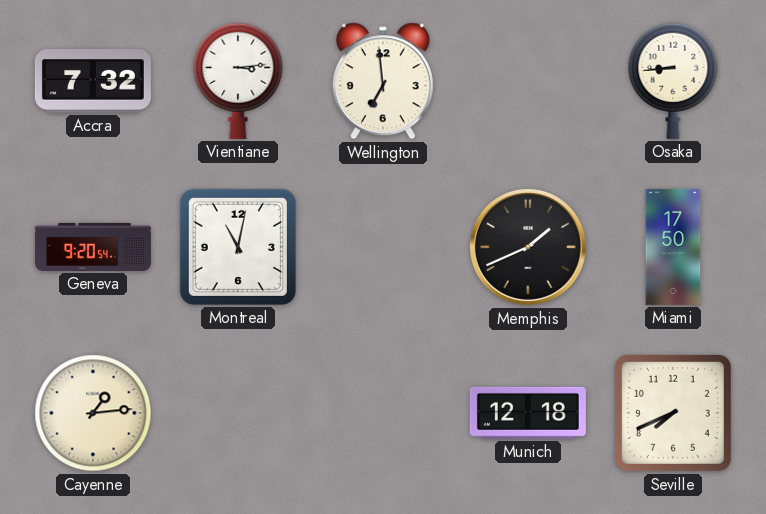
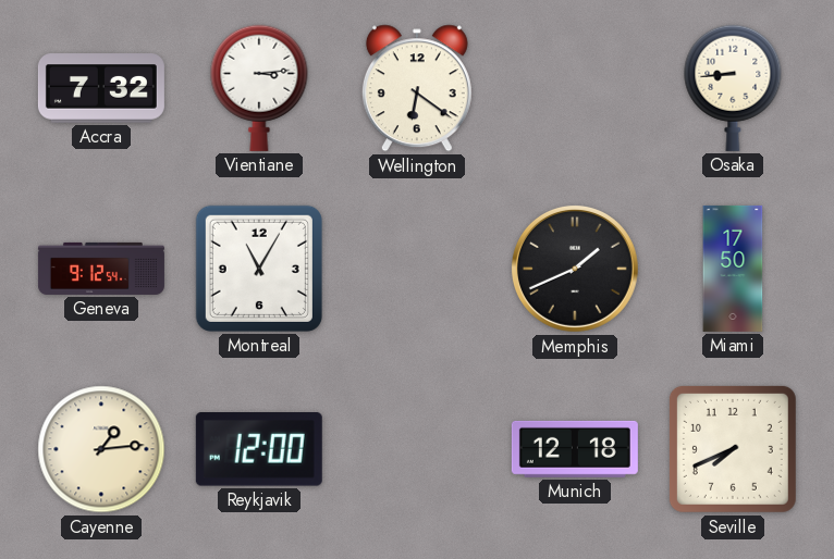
Wellington: 6:59 -> 6:21 (417, 88)
Geneva: 9:20 -> 9:12 (101, 269)
Montreal: 11:02 -> 11:05 (259, 269)
Reykjavik: none -> 12:00 (259, 450)
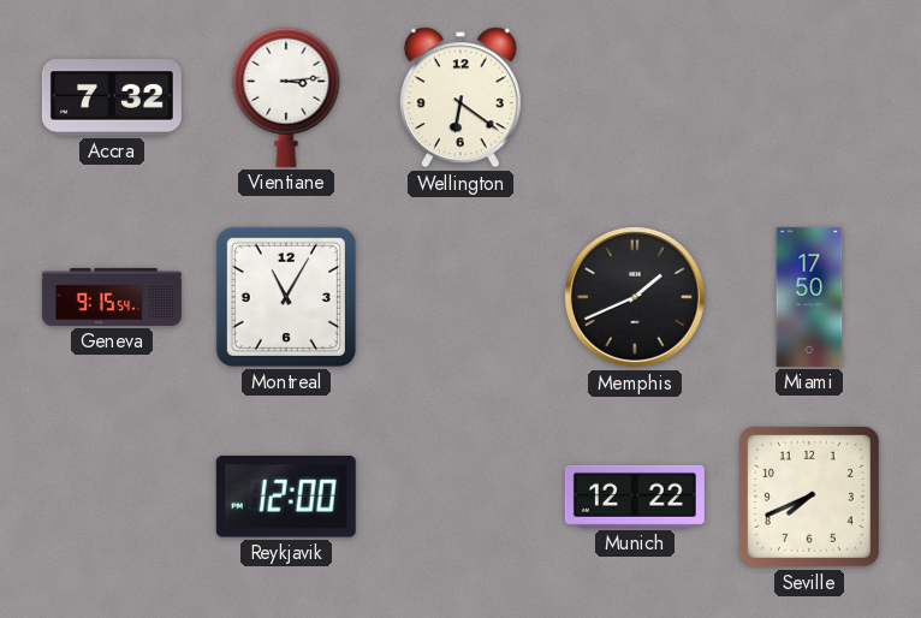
Osaka: 8:44 -> none (733, 88)
Geneva: 9:12 -> 9:15 (112, 297)
Cayenne: 1:14 -> none (101, 449)
Munich: 12:18 -> 12:22 (635, 497)
